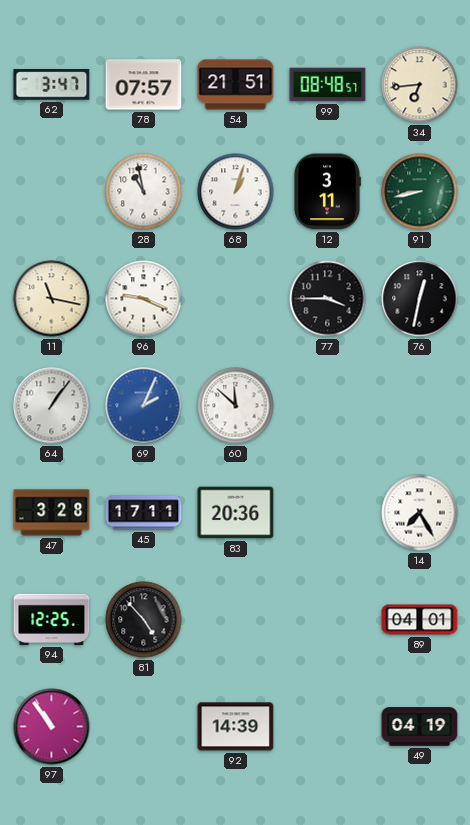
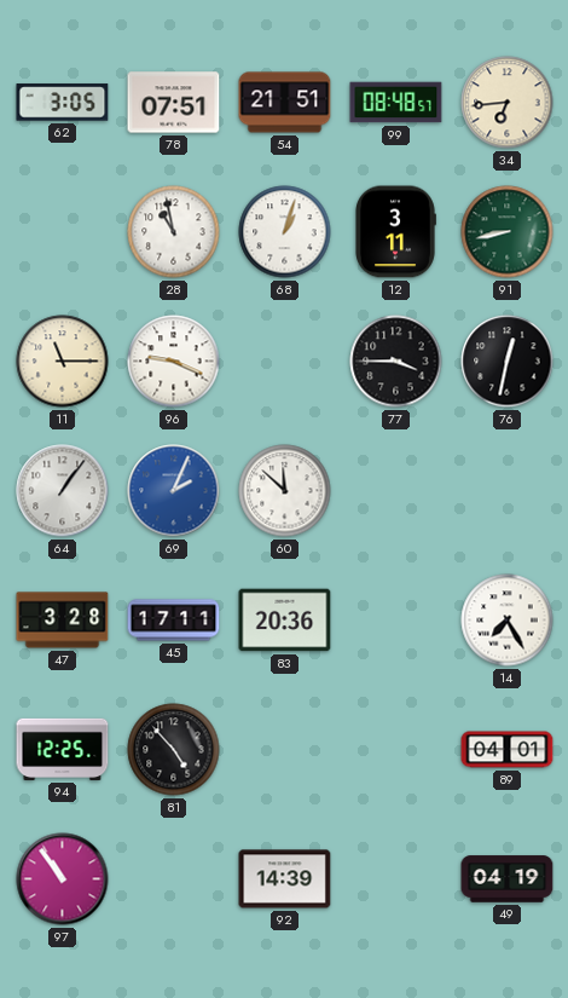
62: 3:47 -> 3:05 (63, 103)
78: 07:57 -> 07:51 (174, 103)
11: 11:17 -> 11:15 (63, 362)
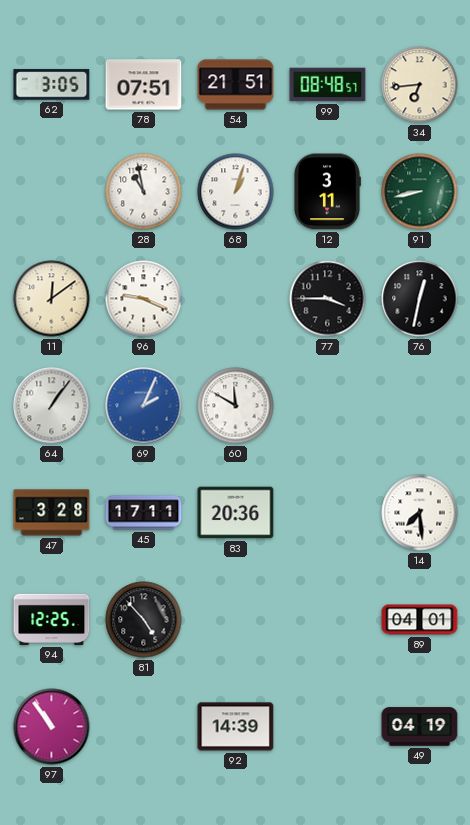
11: 11:15 -> 12:09 (52, 299)
60: 11:52 -> 11:50 (236, 406)
14: 7:25 -> 7:29 (420, 513)
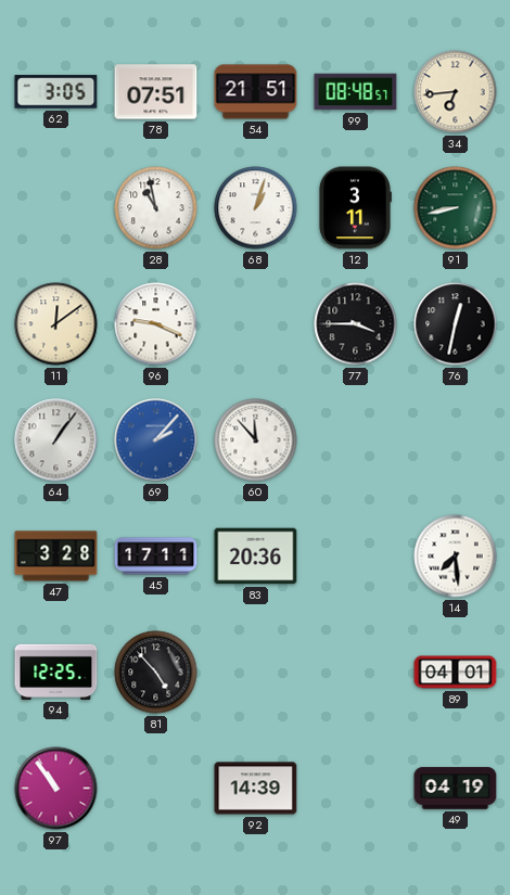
69: 2:04 -> 2:07 (156, 440)
60: 11:50 -> 11:53 (256, 440)
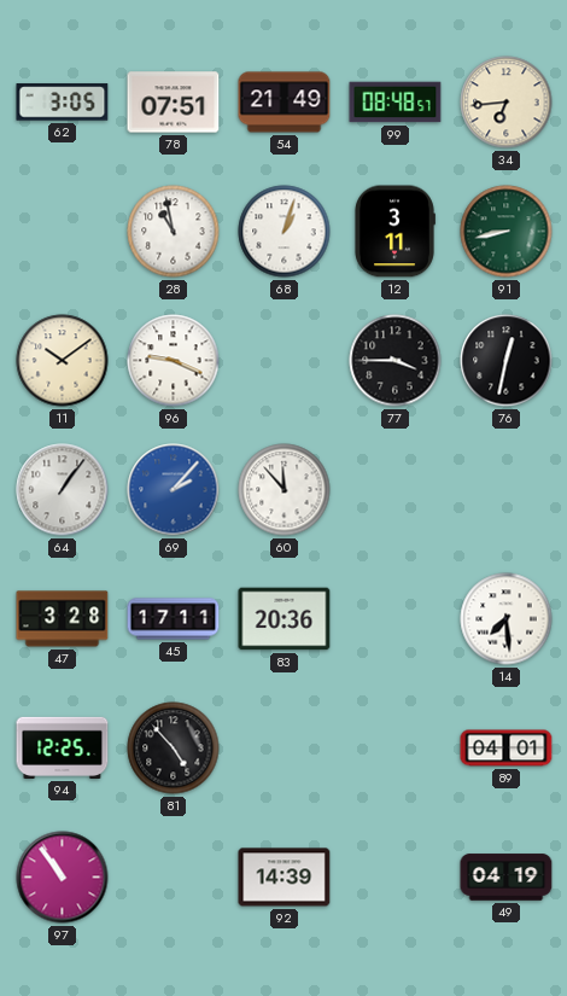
54: 21:51 -> 21:49 (285, 103)
11: 12:09 -> 10:09 (63, 361)
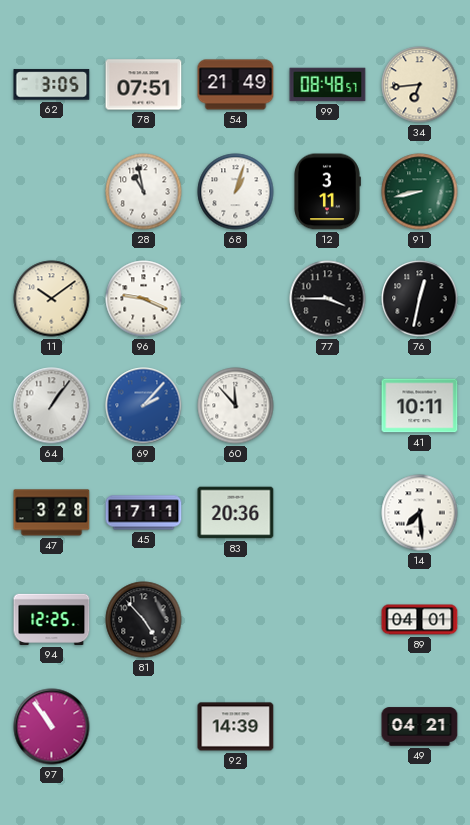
41: none -> 10:11 (420, 406)
49: 04:19 -> 04:21 (420, 727)
